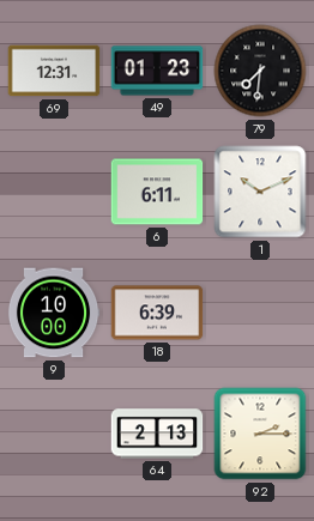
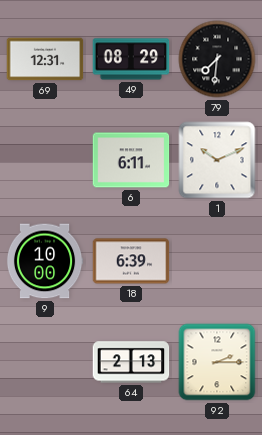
49: 01:23 -> 08:29 (131, 59)
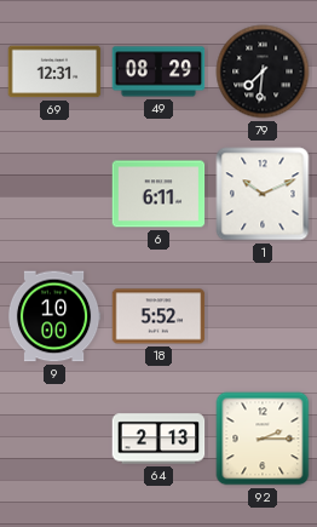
18: 6:39 -> 5:52 (158, 316)
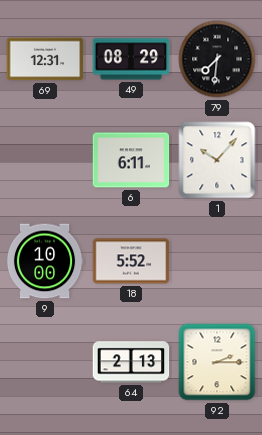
1: 10:11 -> 10:07 (217, 160)
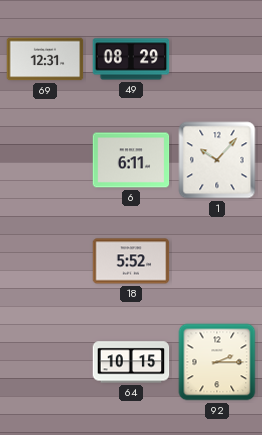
79: 7:31 -> none (217, 59)
9: 10:00 -> none (45, 261)
64: 2:13 -> 10:15 (131, 362)
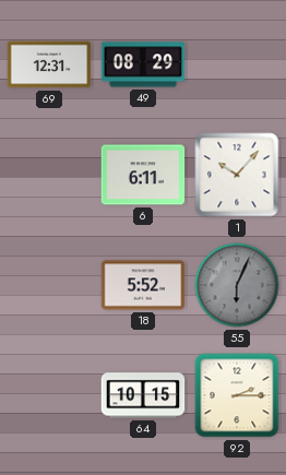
55: none -> 6:04 (237, 285)
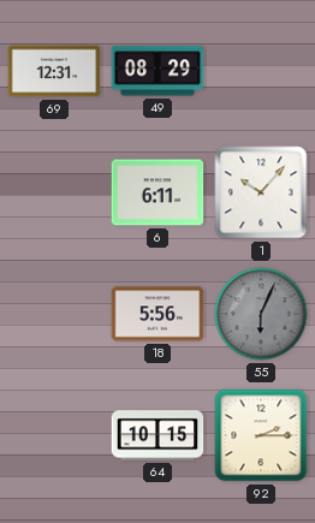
18: 5:52 -> 5:56 (157, 314)
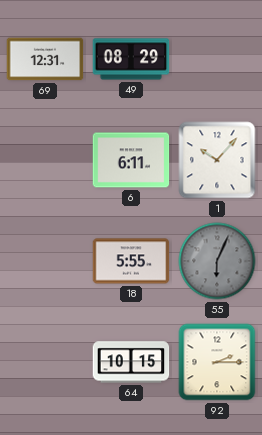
18: 5:56 -> 5:55 (131, 261)
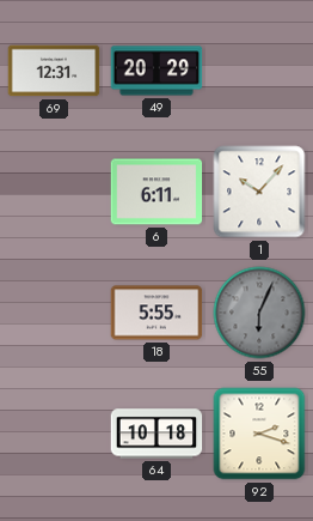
49: 08:29 -> 20:29 (156, 71)
64: 10:15 -> 10:18 (156, 434)
92: 2:15 -> 2:18 (259, 434)
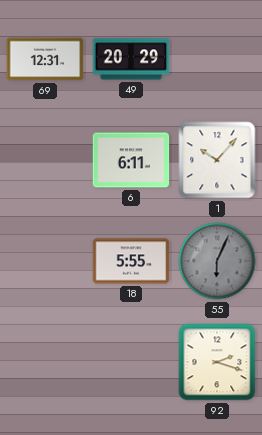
64: 10:18 -> none (156, 434)
